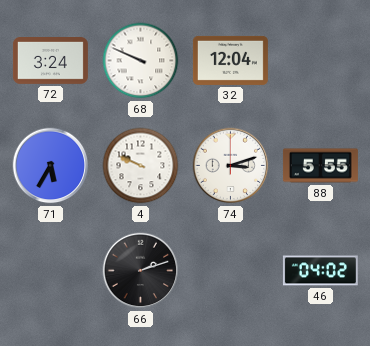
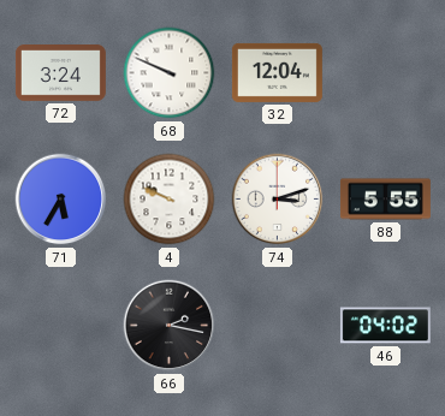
66: 2:12 -> 2:17 (170, 326)
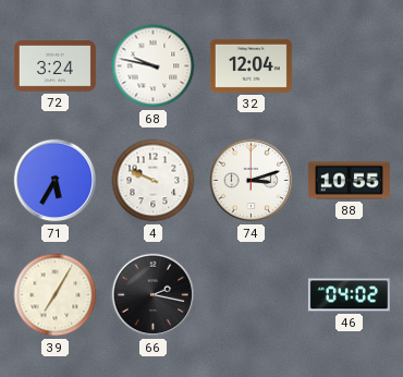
68: 9:49 -> 9:47 (154, 66)
88: 5:55 -> 10:55 (349, 181)
39: none -> 7:05 (56, 295)
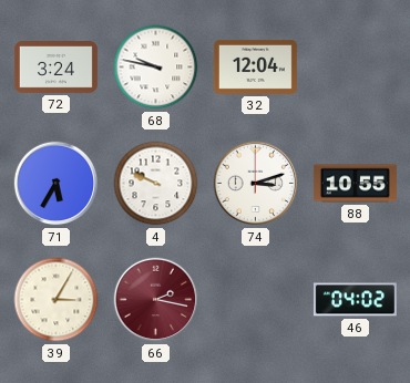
39: 7:05 -> 3:05 (57, 300)
66 dial: black -> burgundy (156, 300)
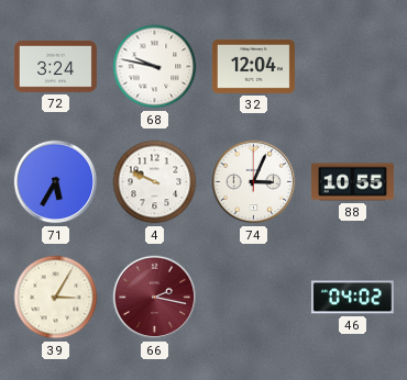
74: 3:12 -> 3:04 (254, 182)
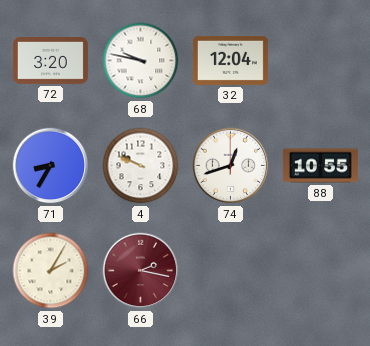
72: 3:24 -> 3:20 (50, 61)
71: 5:35 -> 8:35 (51, 166)
74: 3:04 -> 12:42 (231, 166)
39: 3:05 -> 2:05 (51, 271)
46: 04:02 -> none (352, 298)
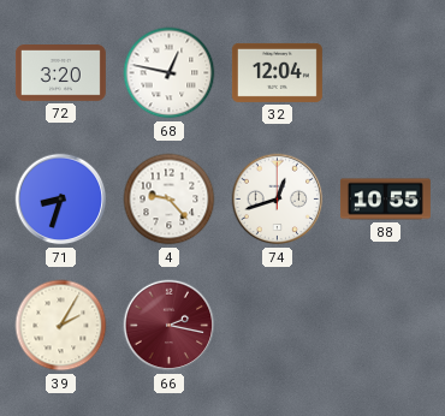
68: 9:47 -> 12:47 (170, 73)
71: 8:35 -> 8:33 (61, 200)
4: 9:49 -> 9:23 (170, 200)
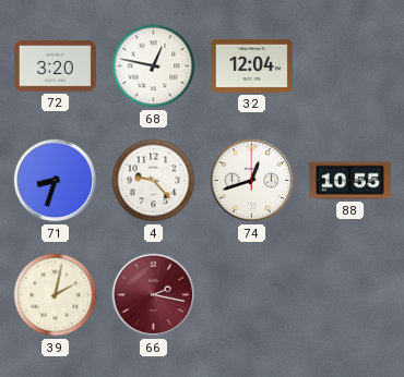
39: 2:05 -> 2:02 (56, 295)
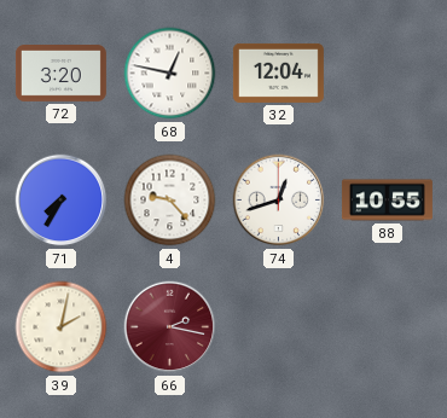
71: 8:33 -> 7:35 (62, 201)
